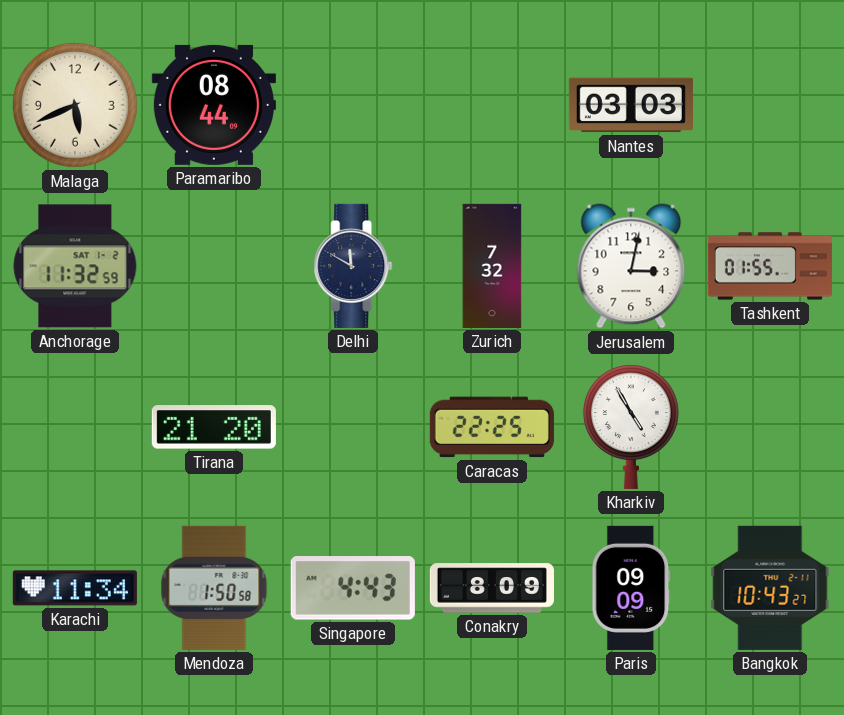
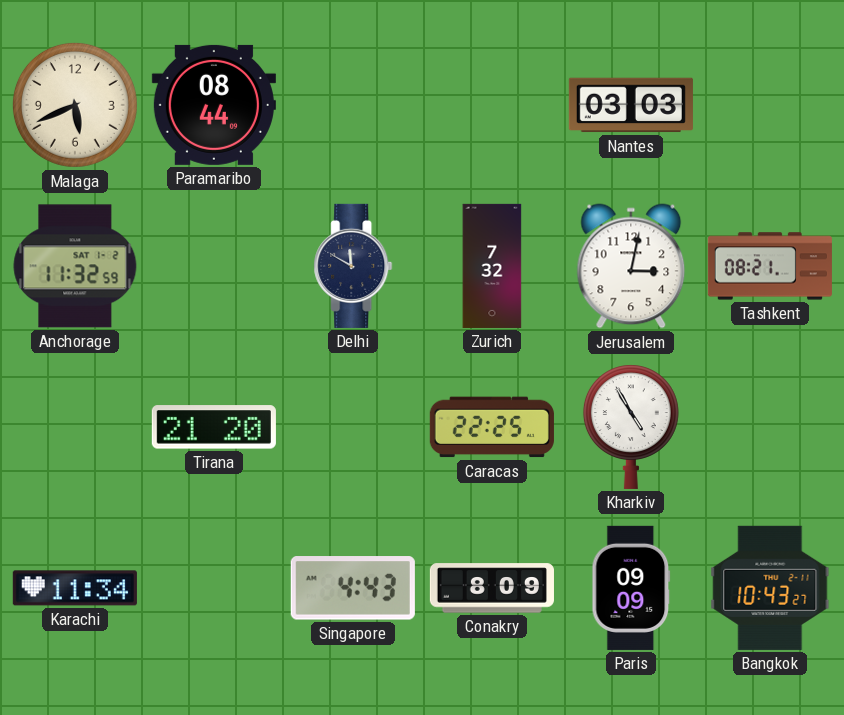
Tashkent: 01:55 -> 08:21 (770, 266)
Mendoza: 1:50 -> none (214, 588)
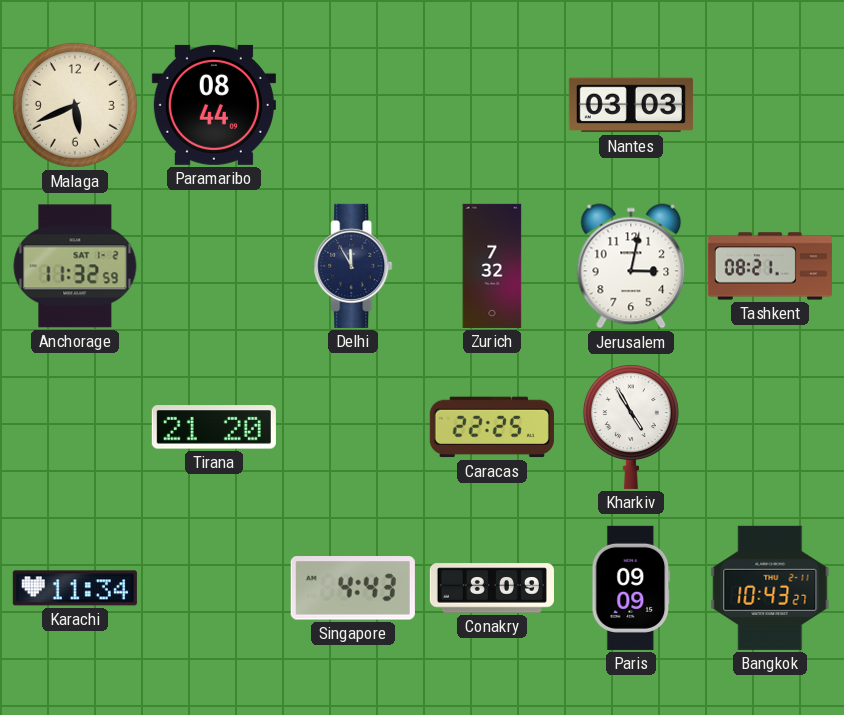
Delhi: 11:50 -> 11:55 (353, 266)
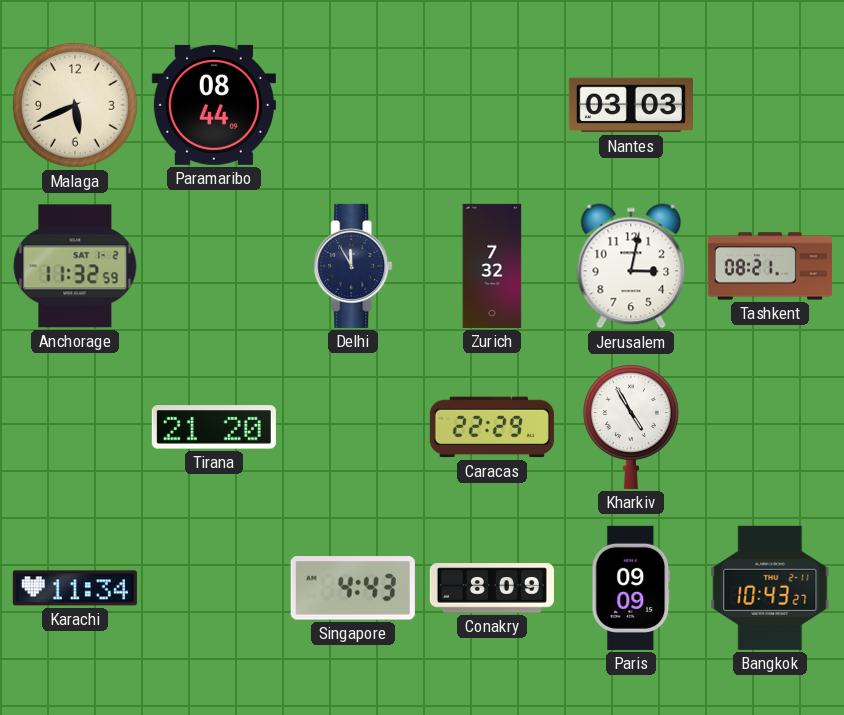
Caracas: 22:25 -> 22:29 (492, 427)
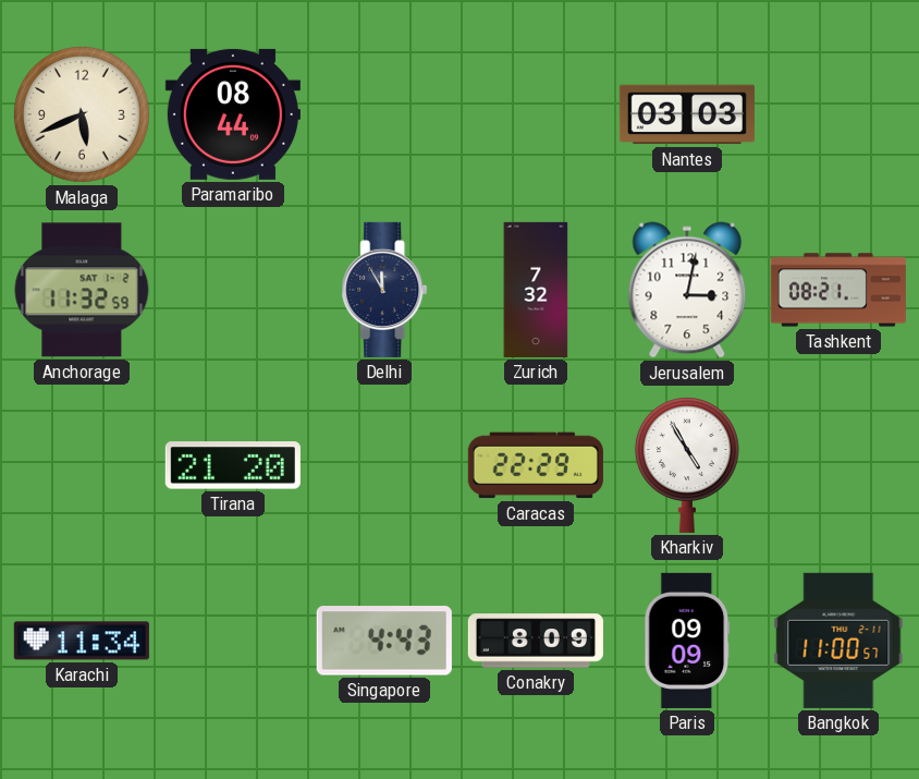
Bangkok: 10:43 -> 11:00 (838, 641)
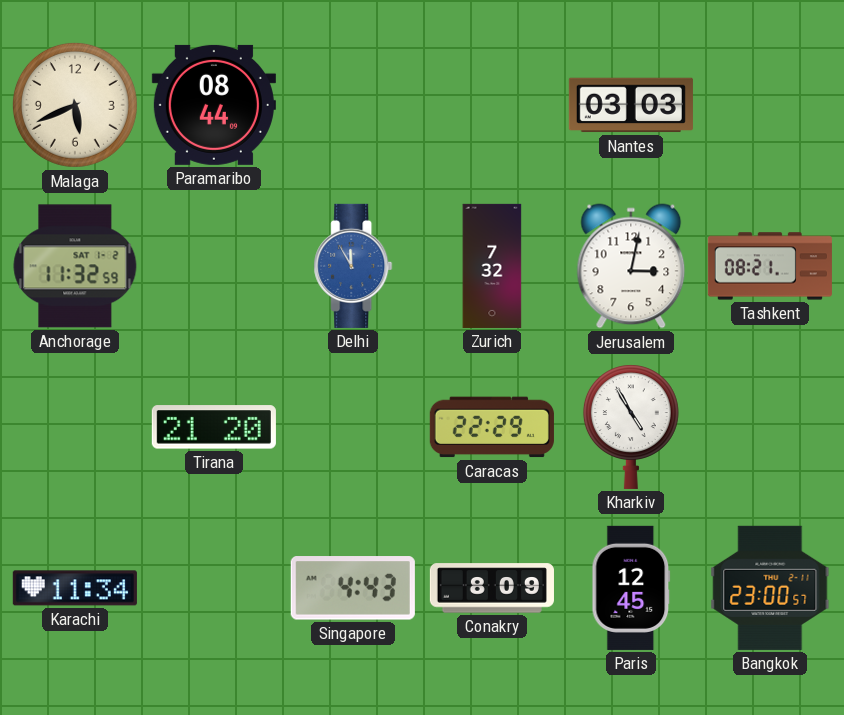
Delhi dial: navy -> blue (353, 266)
Paris: 09:09 -> 12:45 (631, 588)
Bangkok: 11:00 -> 23:00 (770, 588)
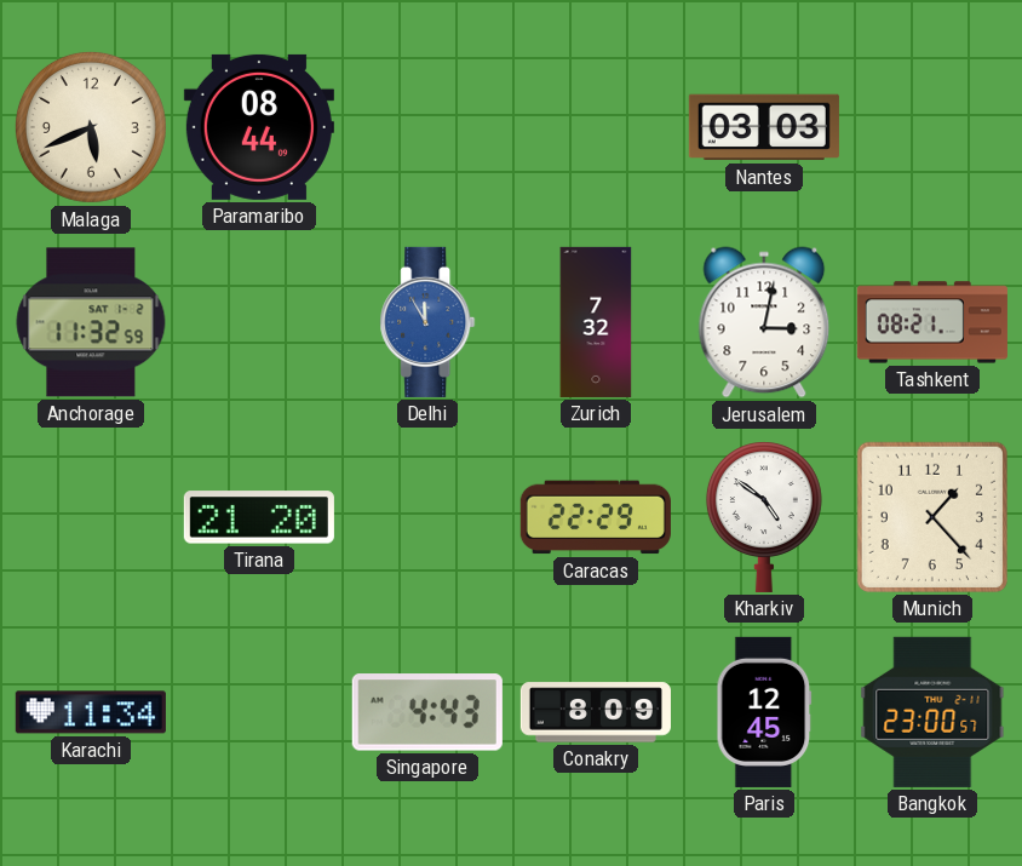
Kharkiv: 4:55 -> 4:51 (764, 517)
Munich: none -> 1:23 (932, 517)
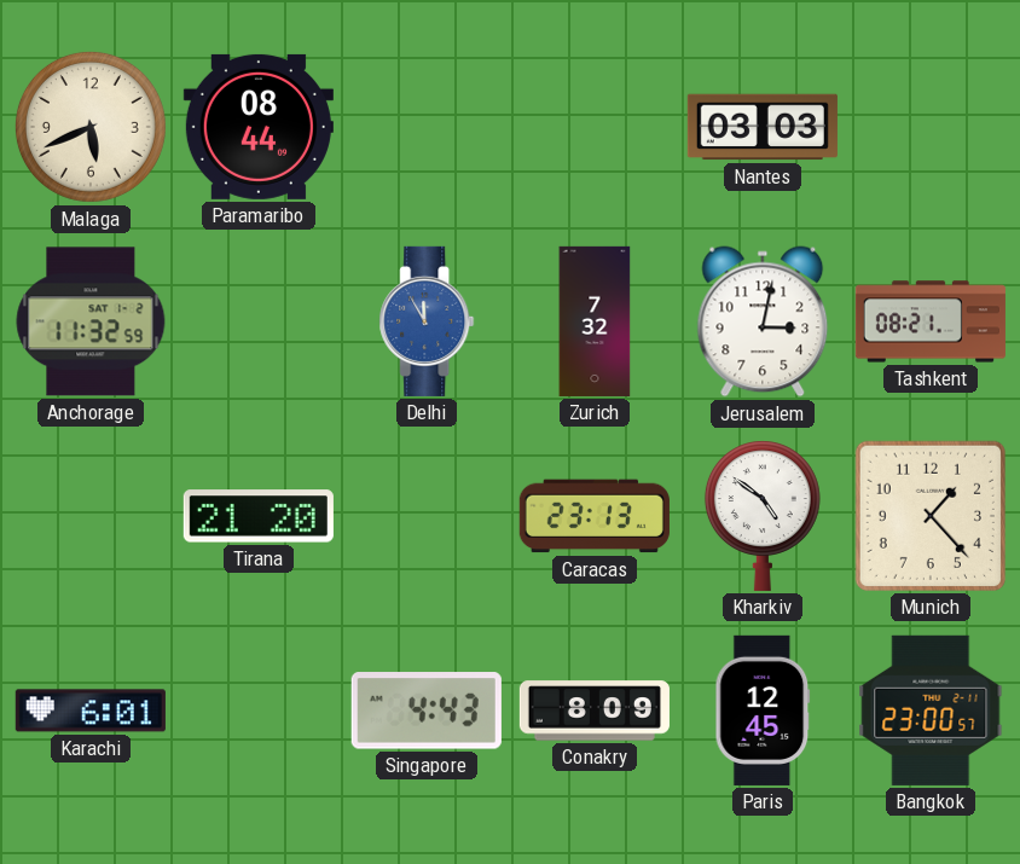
Caracas: 22:29 -> 23:13 (595, 516)
Karachi: 11:34 -> 6:01 (91, 711)
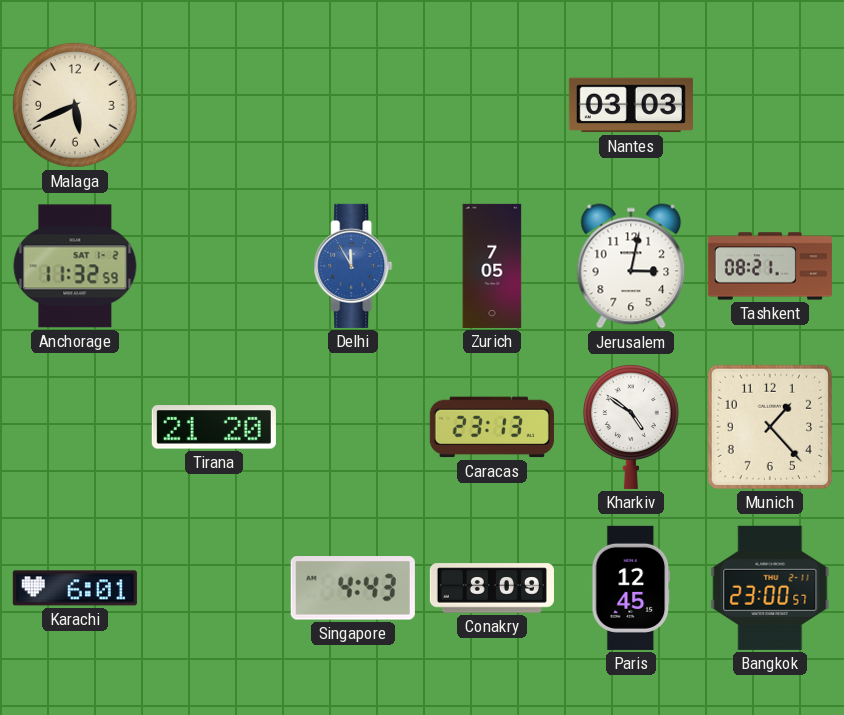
Paramaribo: 08:44 -> none (259, 127)
Zurich: 7:32 -> 7:05 (492, 266)
